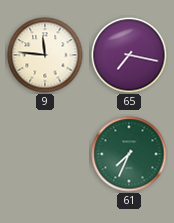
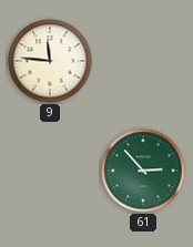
65: 7:17 -> none (129, 55)
61: 7:34 -> 2:53 (143, 171)
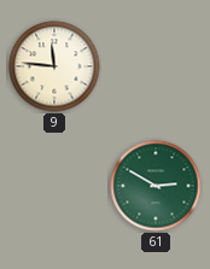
61: 2:53 -> 2:50 (156, 186)
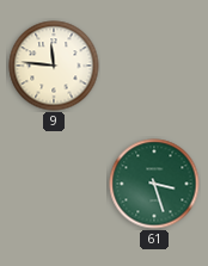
61: 2:50 -> 3:27 (154, 184)
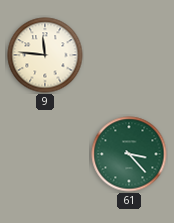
61: 3:27 -> 3:23 (129, 154)
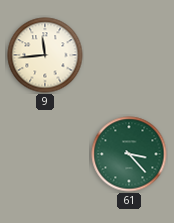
9: 11:46 -> 11:44 (45, 55)
